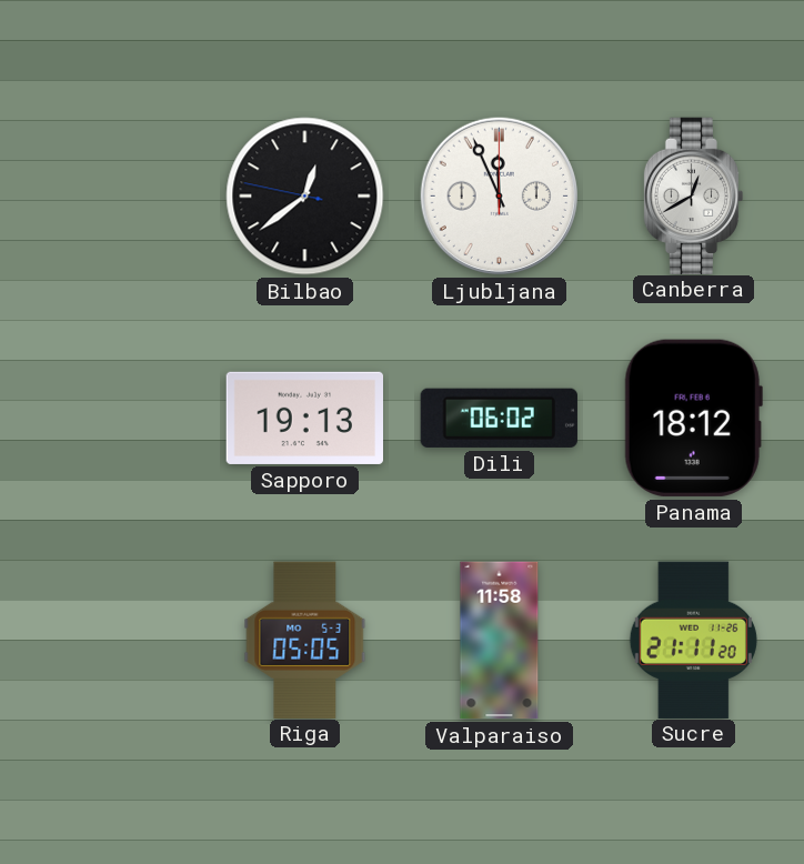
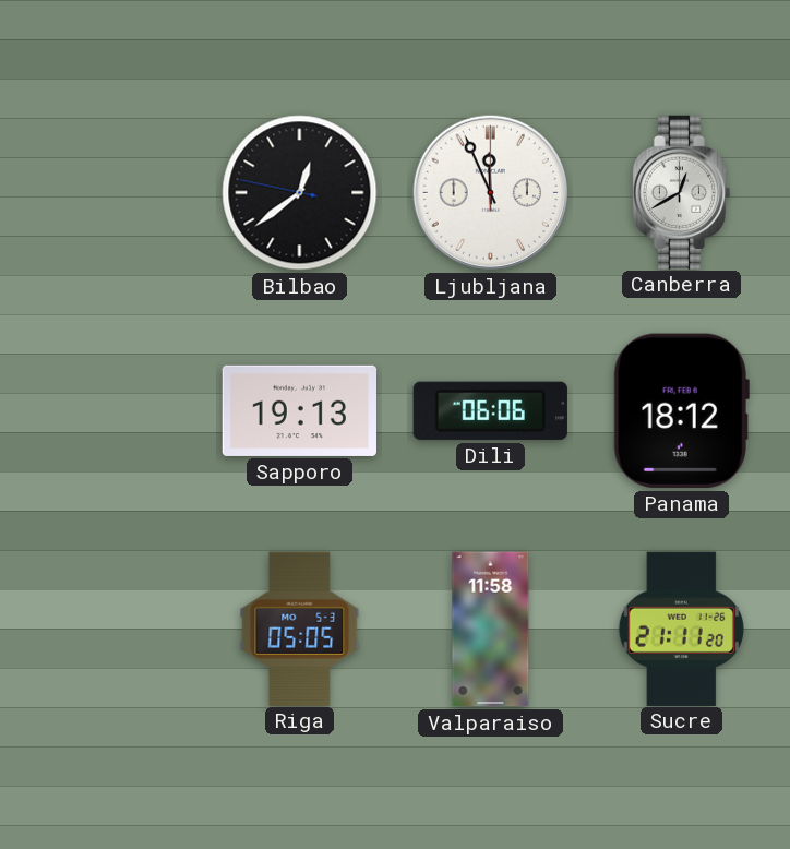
Dili: 06:02 -> 06:06 (490, 410)
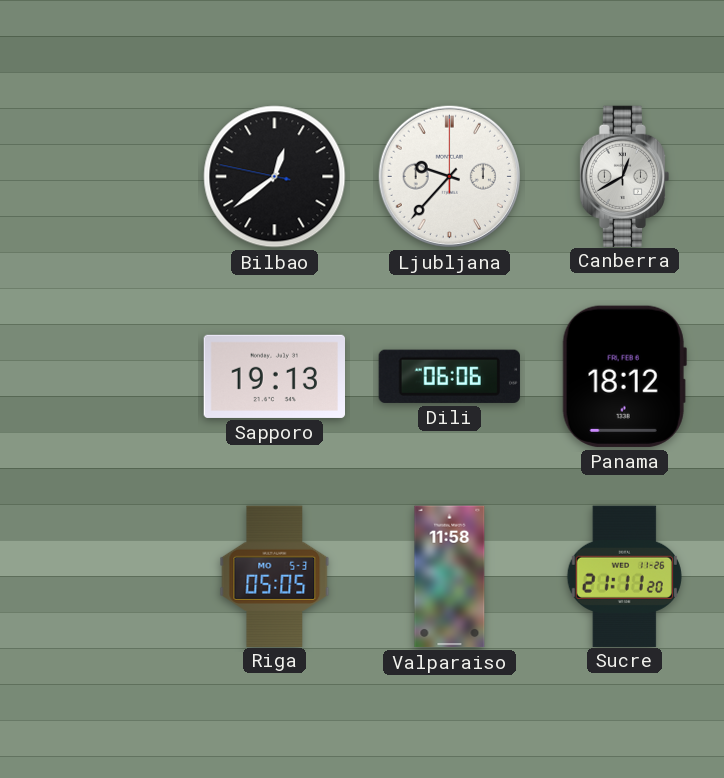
Ljubljana: 11:56 -> 9:37 (449, 176)
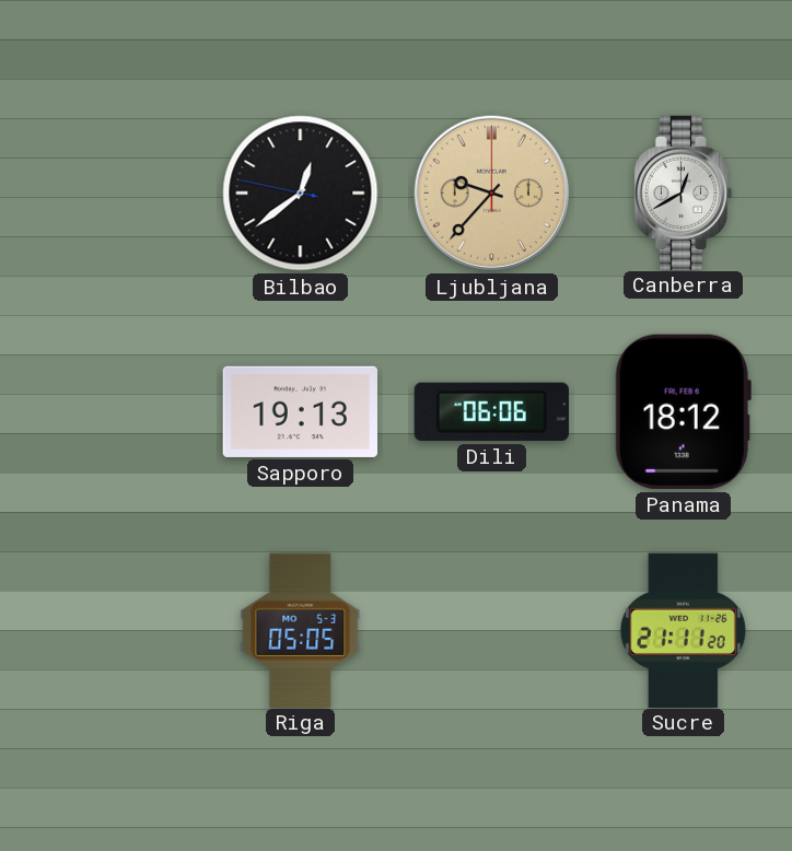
Ljubljana dial: white -> champagne (491, 193)
Valparaiso: 11:58 -> none (450, 577)
